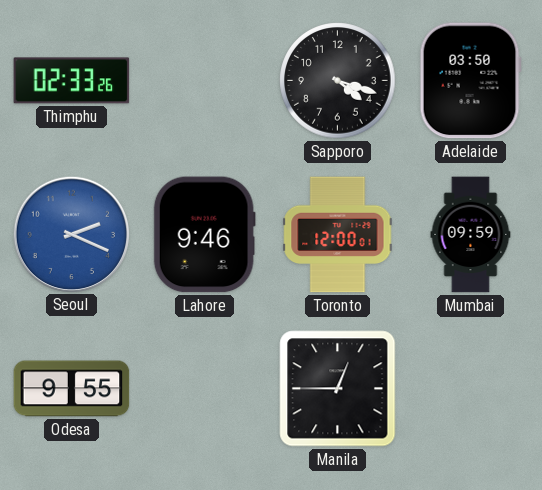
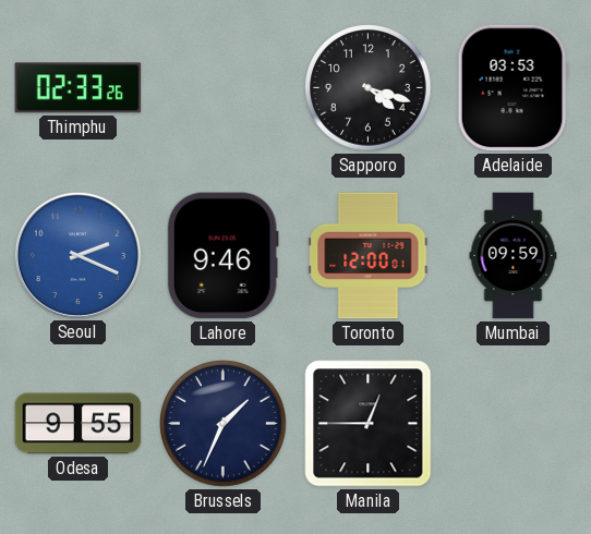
Adelaide: 03:50 -> 03:53 (512, 88)
Brussels: none -> 1:34 (224, 424)
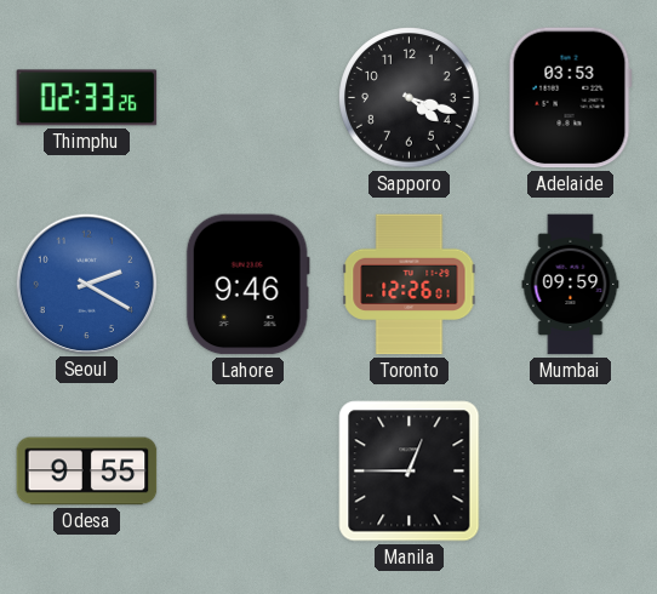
Seoul: 2:19 -> 2:20 (86, 284)
Toronto: 12:00 -> 12:26 (410, 285)
Brussels: 1:34 -> none (224, 424)
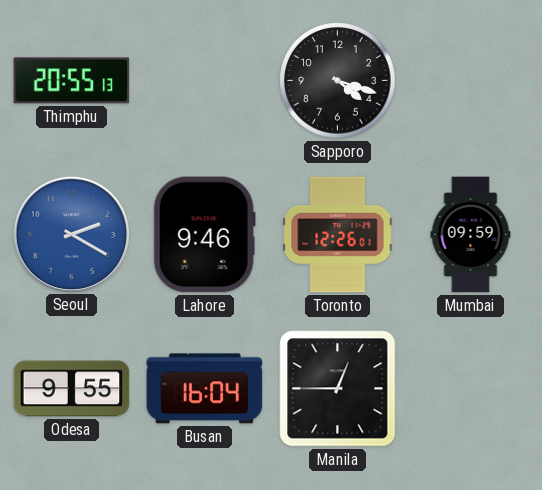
Thimphu: 02:33 -> 20:55 (72, 81)
Adelaide: 03:53 -> none (570, 98)
Busan: none -> 16:04 (205, 389)
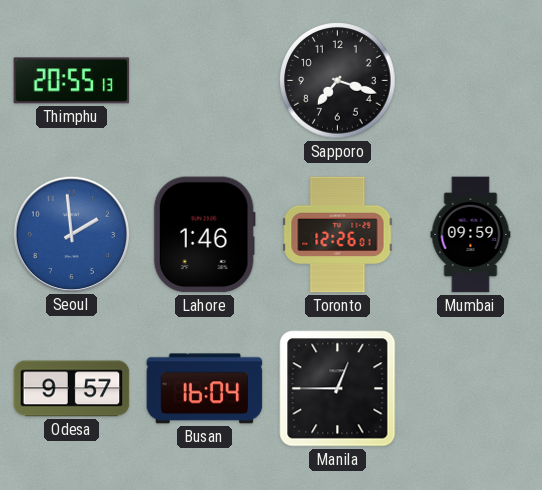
Sapporo: 4:18 -> 7:18 (338, 81)
Seoul: 2:20 -> 1:59 (71, 234)
Lahore: 9:46 -> 1:46 (204, 235)
Odesa: 9:55 -> 9:57 (72, 389)
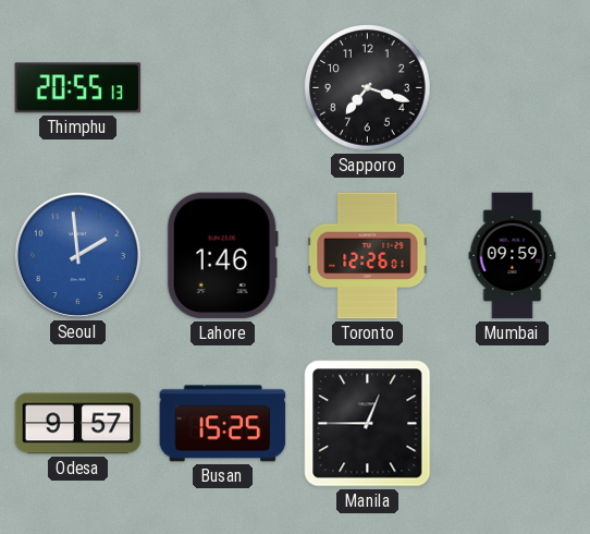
Busan: 16:04 -> 15:25 (223, 424)
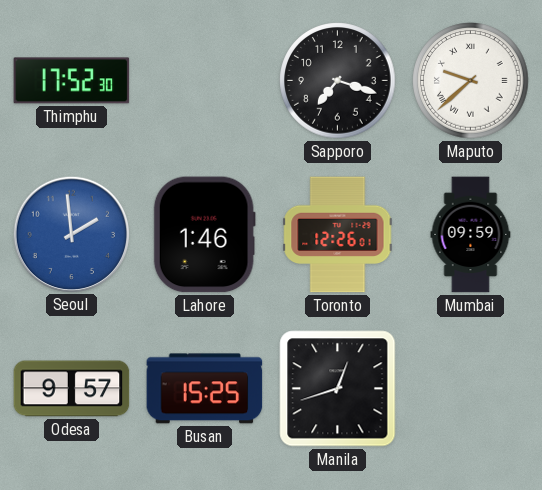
Thimphu: 20:55 -> 17:52 (72, 81)
Maputo: none -> 9:38 (471, 81)
Manila: 12:45 -> 12:42 (338, 389)
